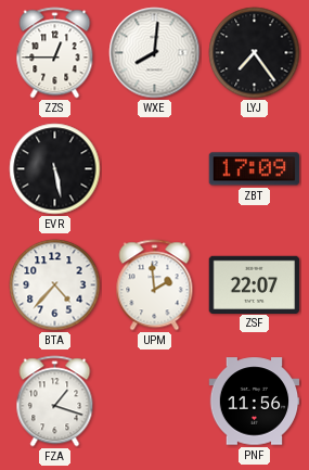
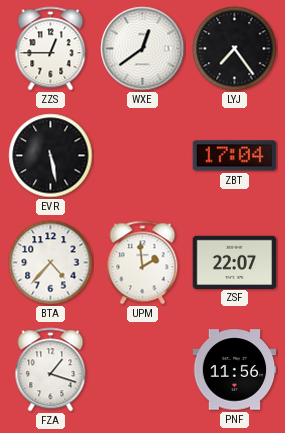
WXE: 8:01 -> 12:39 (143, 49)
ZBT: 17:09 -> 17:04 (235, 156)
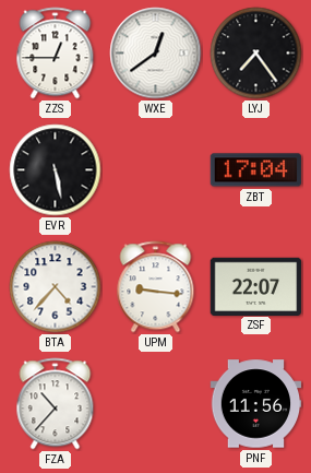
UPM: 1:59 -> 9:16 (156, 287)
FZA: 1:18 -> 10:37 (56, 404)
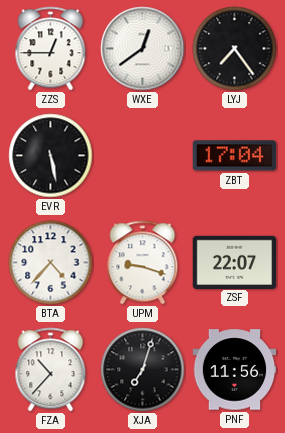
UPM: 9:16 -> 9:18 (143, 263)
XJA: none -> 7:03 (143, 370)
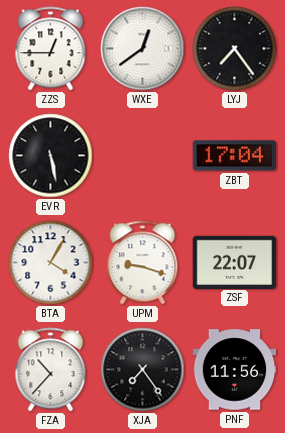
BTA: 4:37 -> 4:05 (51, 263)
XJA: 7:03 -> 7:24 (143, 370)
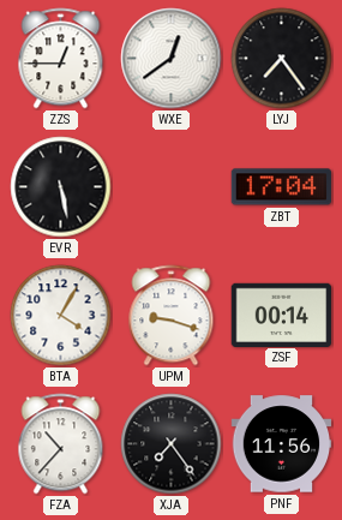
ZSF: 22:07 -> 00:14 (282, 315)
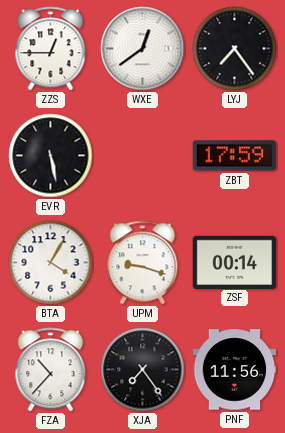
ZBT: 17:04 -> 17:59 (235, 156)
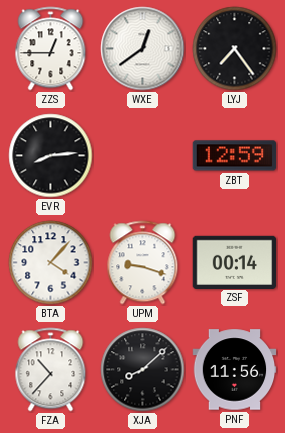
EVR: 5:28 -> 8:14 (51, 156)
ZBT: 17:59 -> 12:59 (235, 156)
BTA: 4:05 -> 4:07 (51, 263)
XJA: 7:24 -> 8:08 (143, 370)
